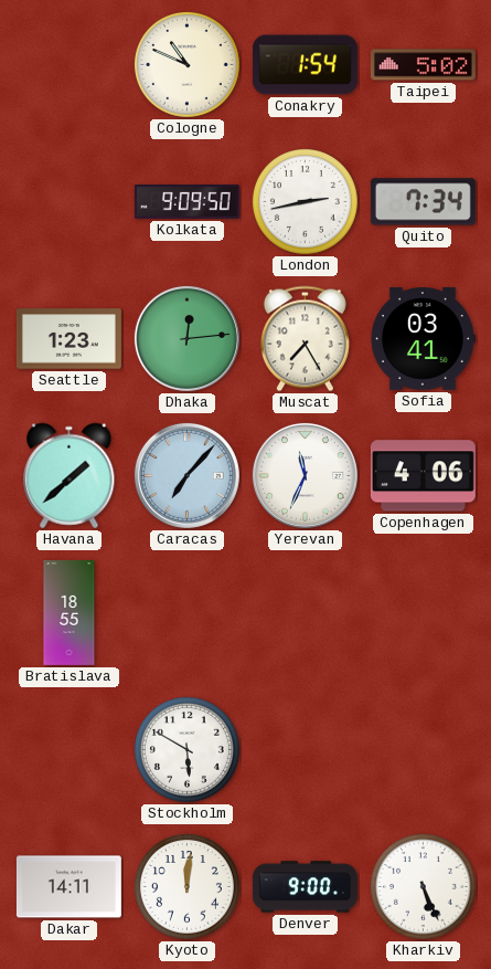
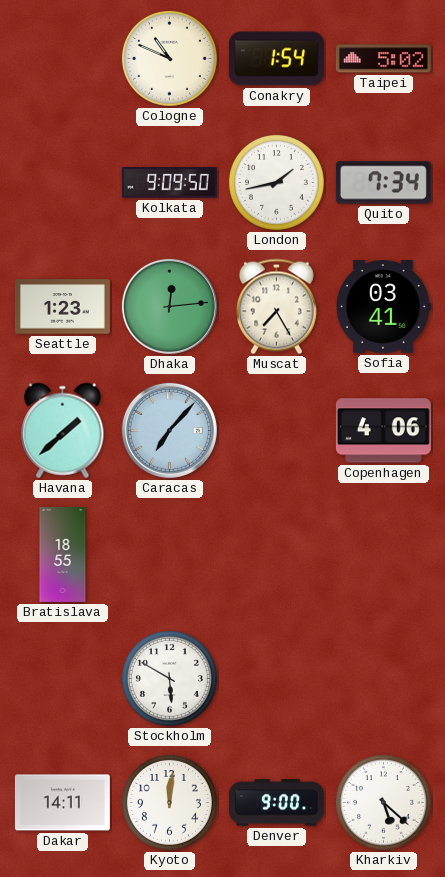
London: 2:43 -> 1:43 (276, 182)
Yerevan: 11:34 -> none (305, 475)
Kharkiv: 5:26 -> 5:22 (383, 802)
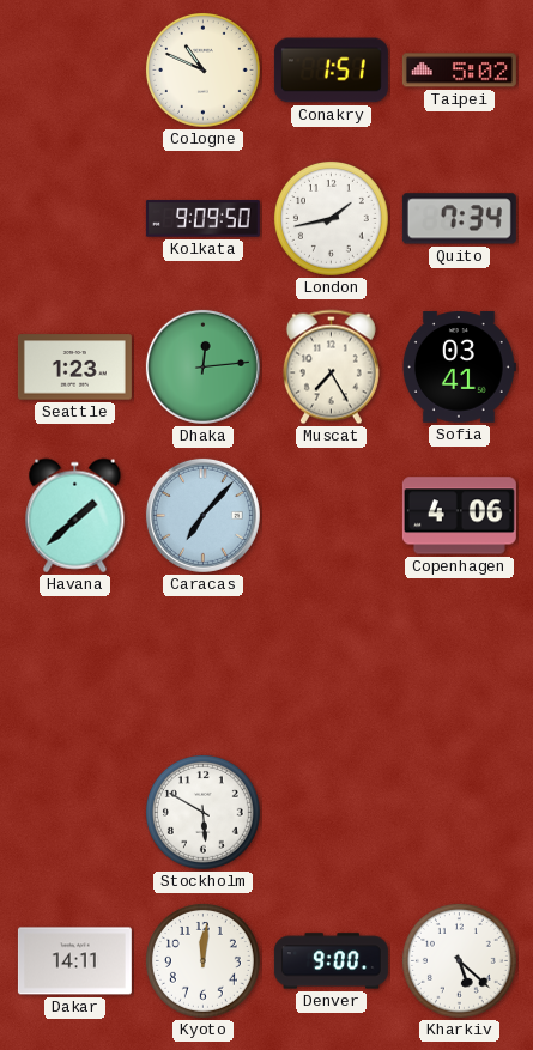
Conakry: 1:54 -> 1:51 (331, 71)
Bratislava: 18:55 -> none (63, 554)
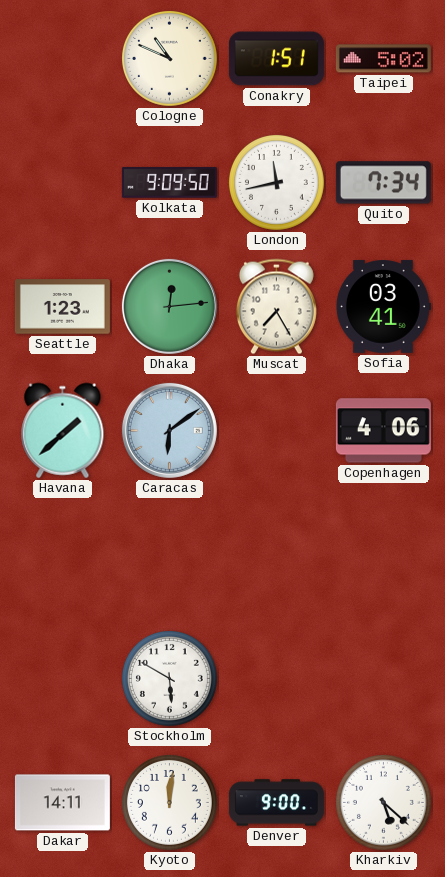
London: 1:43 -> 11:43 (276, 182)
Caracas: 7:07 -> 6:09 (169, 430)
